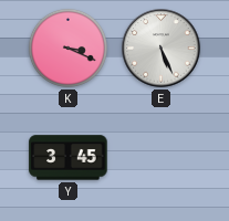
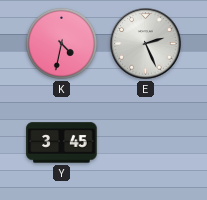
K: 3:19 -> 4:32 (61, 43)
E: 5:26 -> 2:26 (146, 44)
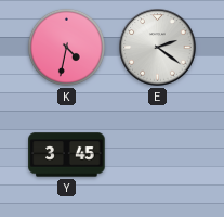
E: 2:26 -> 2:21 (158, 48)
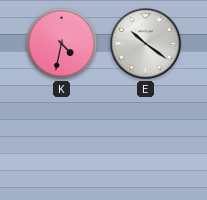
E: 2:21 -> 10:21 (146, 44)
Y: 3:45 -> none (67, 155)
